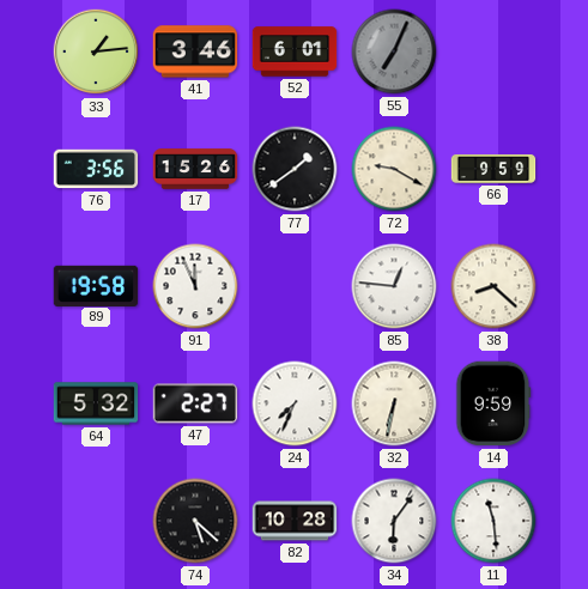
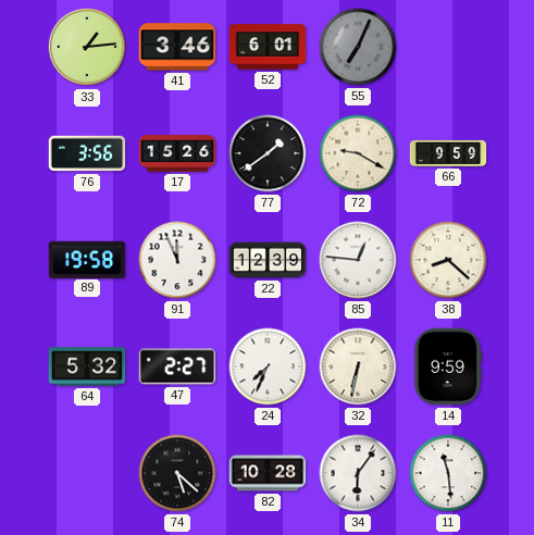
22: none -> 12:39 (268, 260)
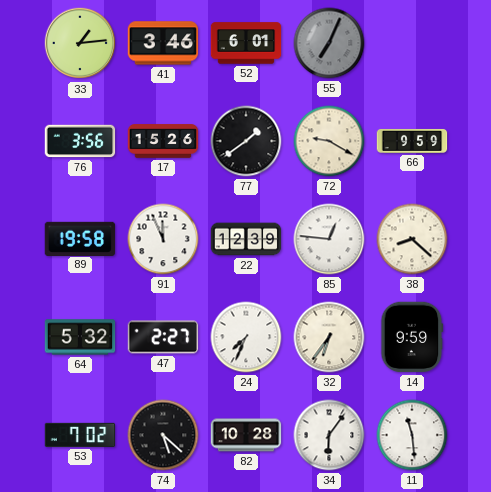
32: 6:32 -> 6:36 (329, 337)
53: none -> 7:02 (80, 435)
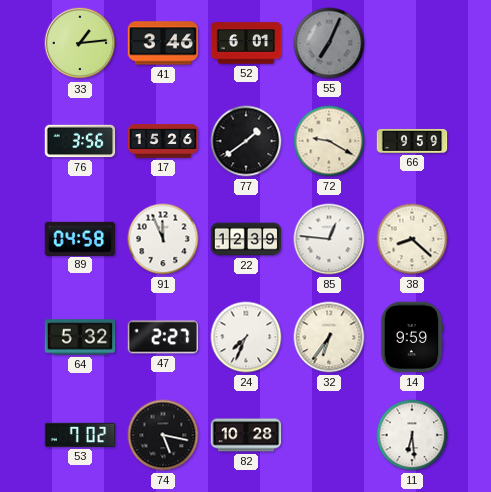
89: 19:58 -> 04:58 (80, 238)
74: 5:22 -> 5:17 (163, 435)
34: 6:06 -> none (329, 435)
11: 11:29 -> 6:29 (412, 435)
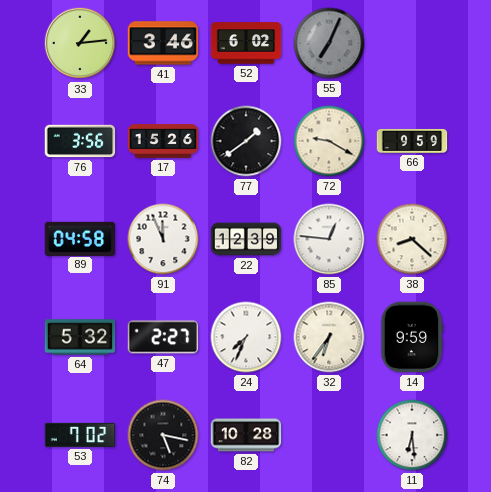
52: 6:01 -> 6:02 (246, 43)
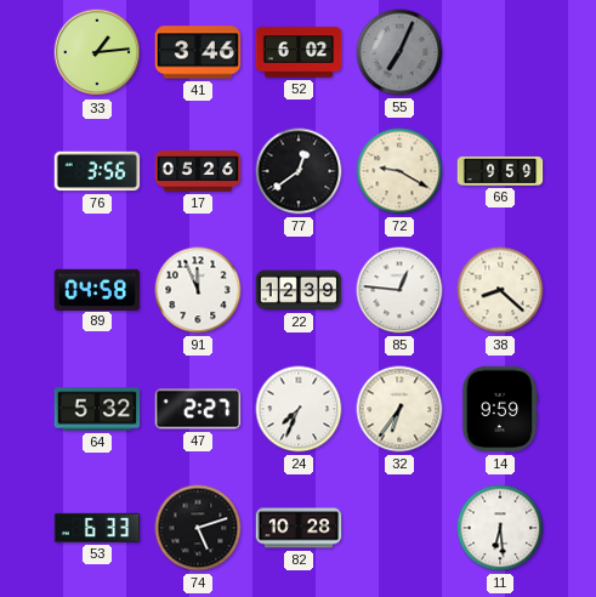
17: 15:26 -> 05:26 (198, 171)
77: 1:39 -> 12:39 (299, 171)
53: 7:02 -> 6:33 (97, 528)
74: 5:17 -> 5:12 (198, 528)
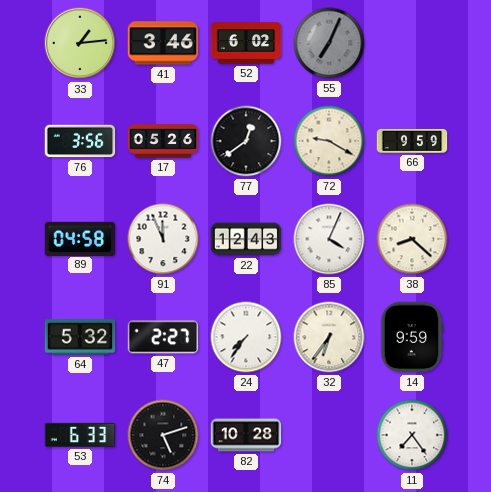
22: 12:39 -> 12:43 (246, 239)
85: 12:46 -> 4:04 (329, 239)
24: 7:34 -> 7:36 (246, 337)
11: 6:29 -> 7:24 (412, 435)
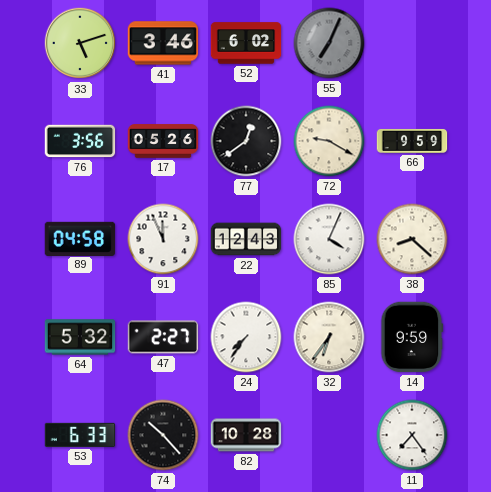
33: 1:14 -> 5:12 (80, 43)
74: 5:12 -> 10:23 (163, 435)
